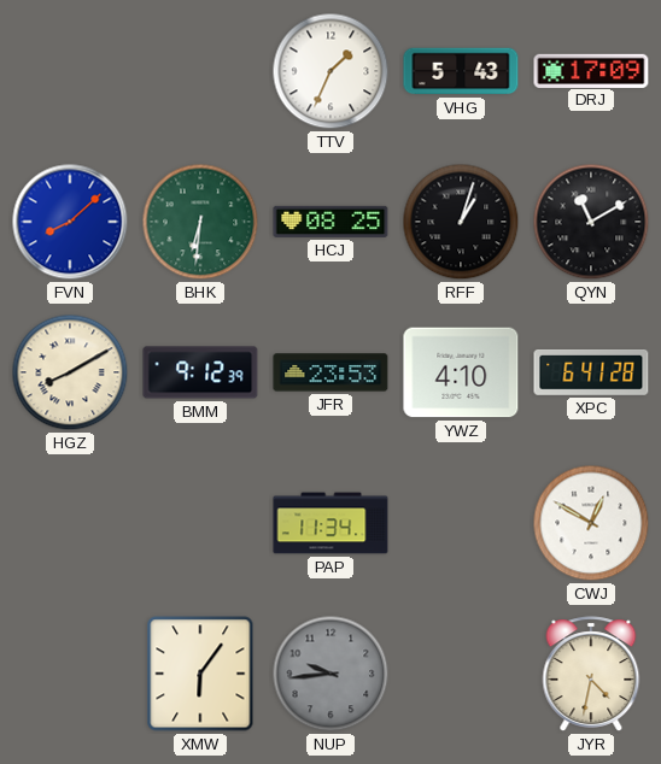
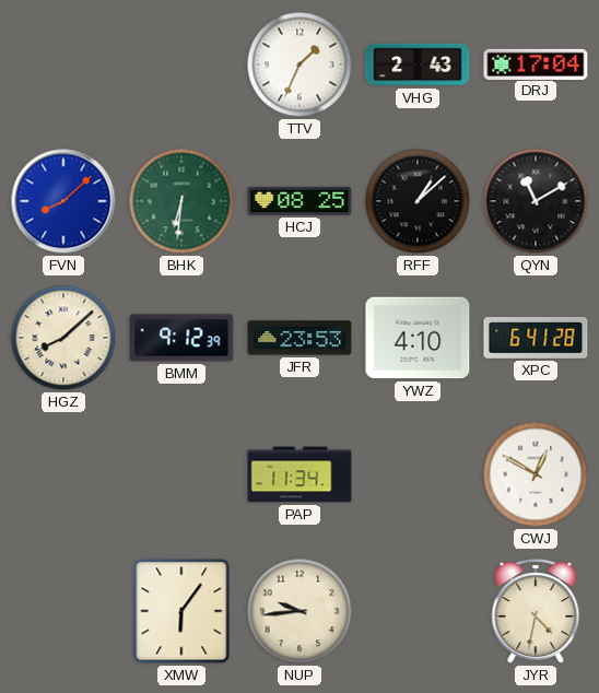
VHG: 5:43 -> 2:43 (418, 64)
DRJ: 17:09 -> 17:04 (536, 63)
RFF: 1:03 -> 1:08 (418, 201)
HGZ: 8:10 -> 8:08 (63, 338)
NUP dial: grey -> cream (299, 611)
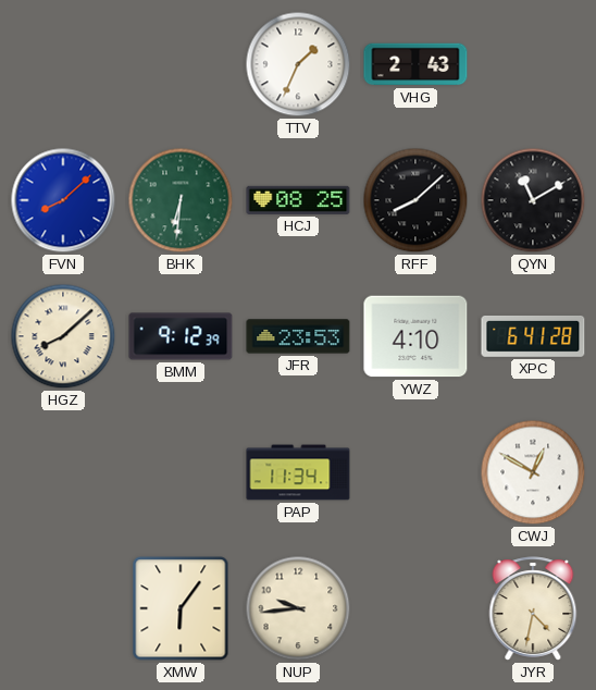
DRJ: 17:04 -> none (536, 63)
RFF: 1:08 -> 8:08 (415, 200)
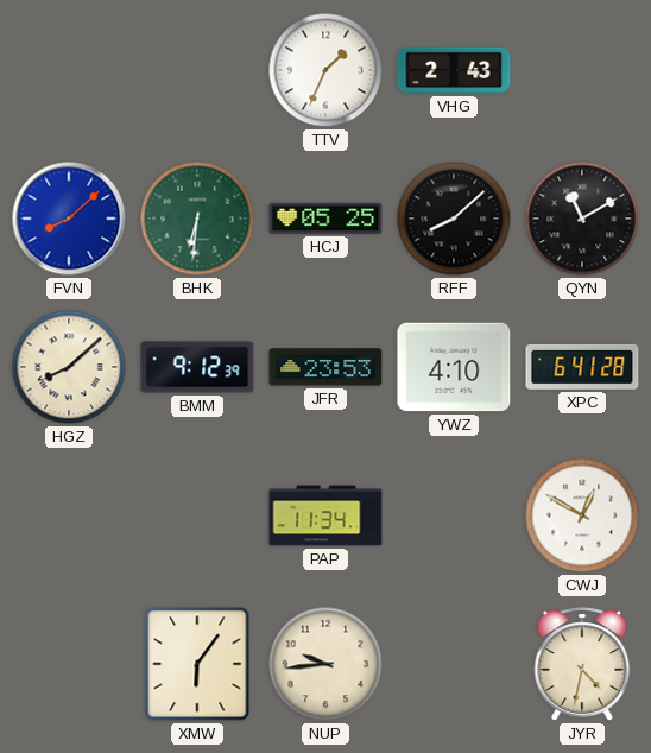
HCJ: 08:25 -> 05:25 (325, 219)
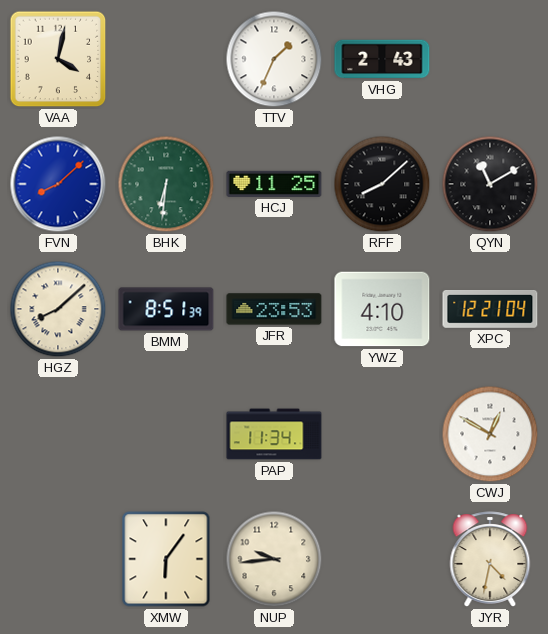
VAA: none -> 4:02 (58, 59)
HCJ: 05:25 -> 11:25 (274, 184)
BMM: 9:12 -> 8:51 (166, 309)
XPC: 6:41 -> 12:21 (490, 309)
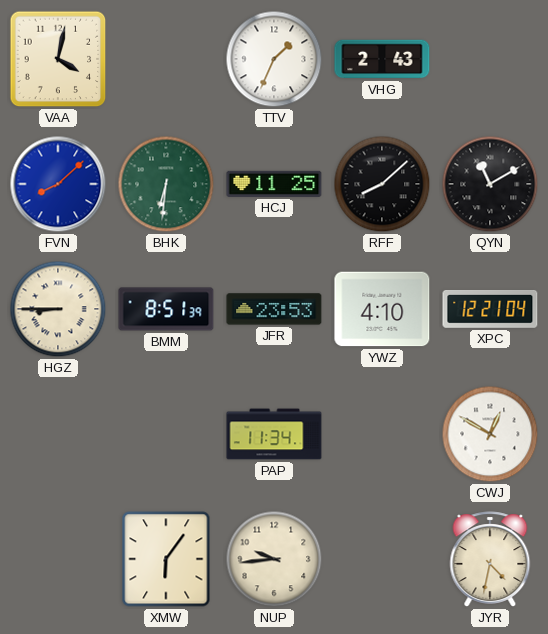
HGZ: 8:08 -> 8:45 (58, 309)
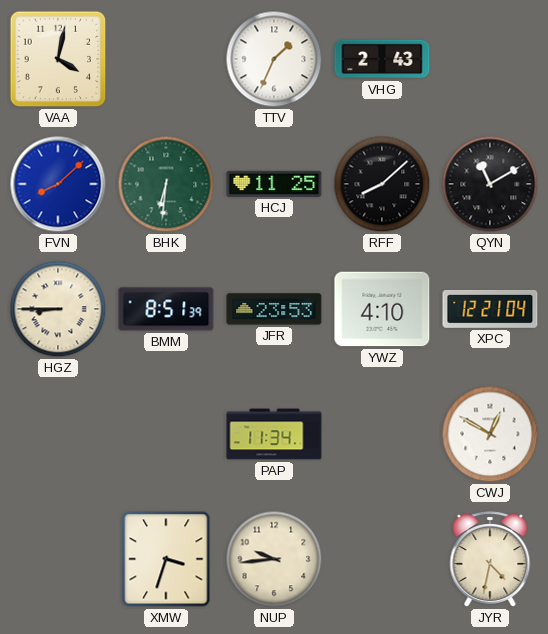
XMW: 6:06 -> 3:33 (166, 559)
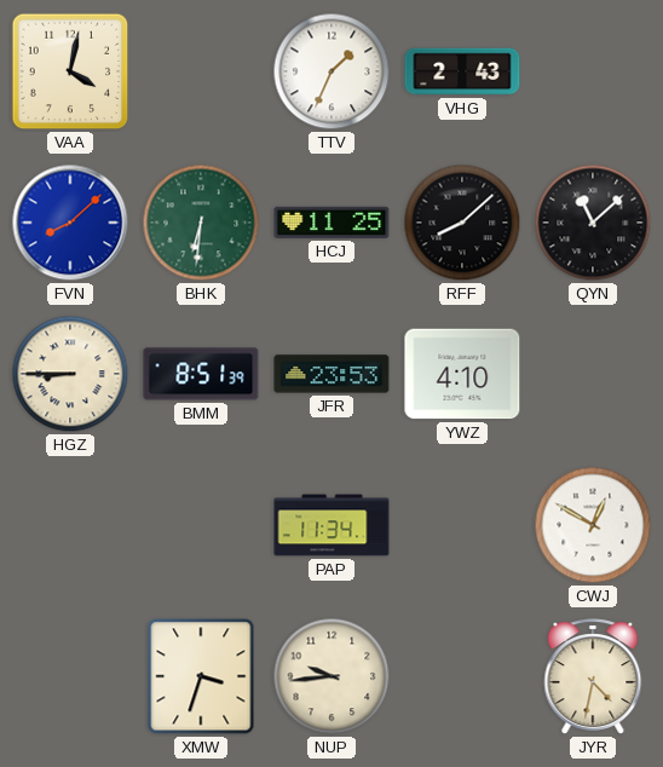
QYN: 11:10 -> 11:08 (593, 223)
XPC: 12:21 -> none (490, 309)
